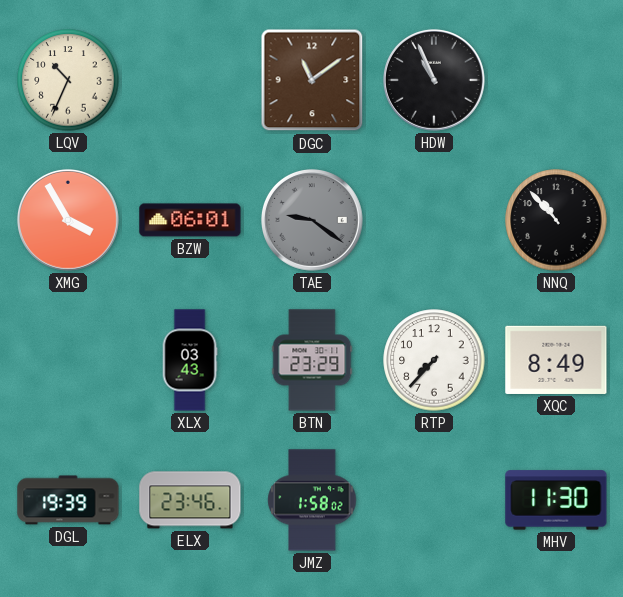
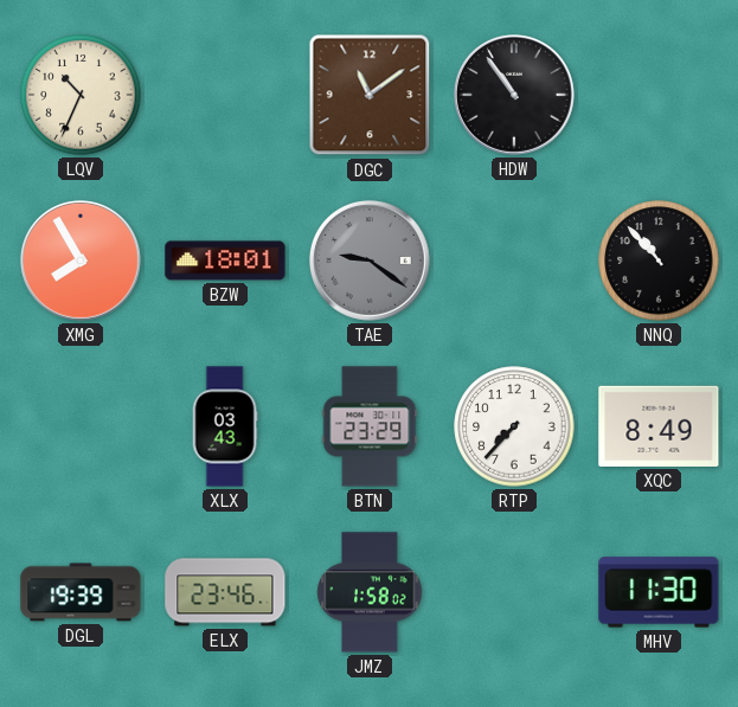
HDW: 10:56 -> 10:54 (514, 95)
XMG: 3:55 -> 7:55 (81, 261)
BZW: 06:01 -> 18:01 (225, 261)
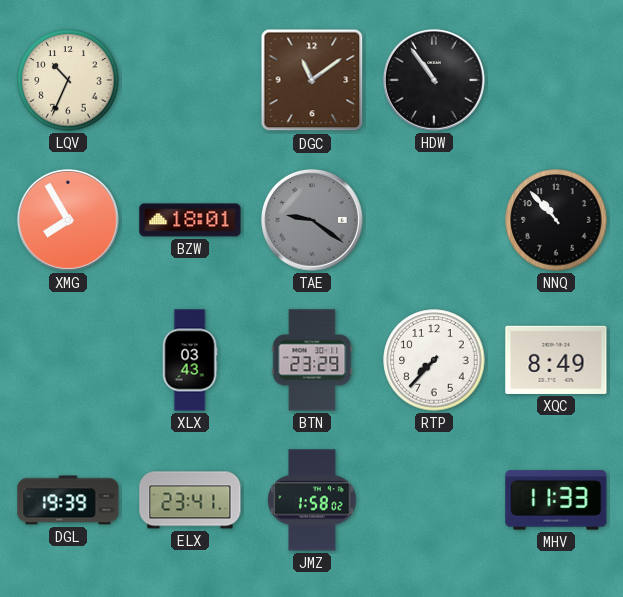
ELX: 23:46 -> 23:41 (190, 500)
MHV: 11:30 -> 11:33 (556, 500)
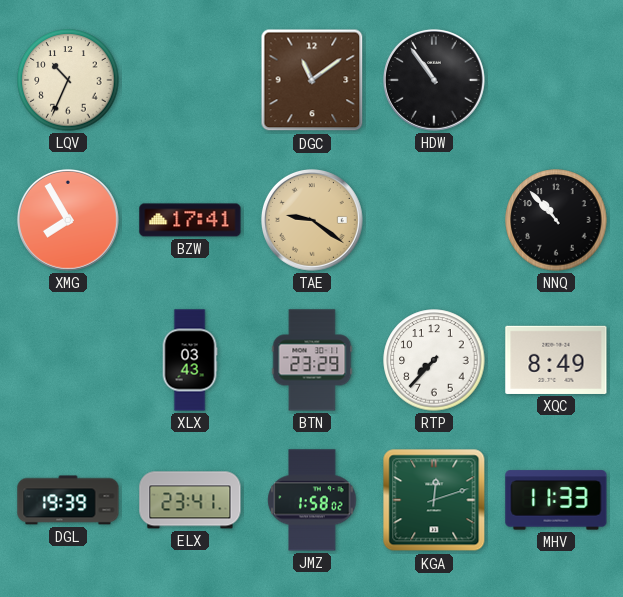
BZW: 18:01 -> 17:41 (190, 220)
TAE dial: grey -> champagne (312, 220)
KGA: none -> 12:12 (434, 500)
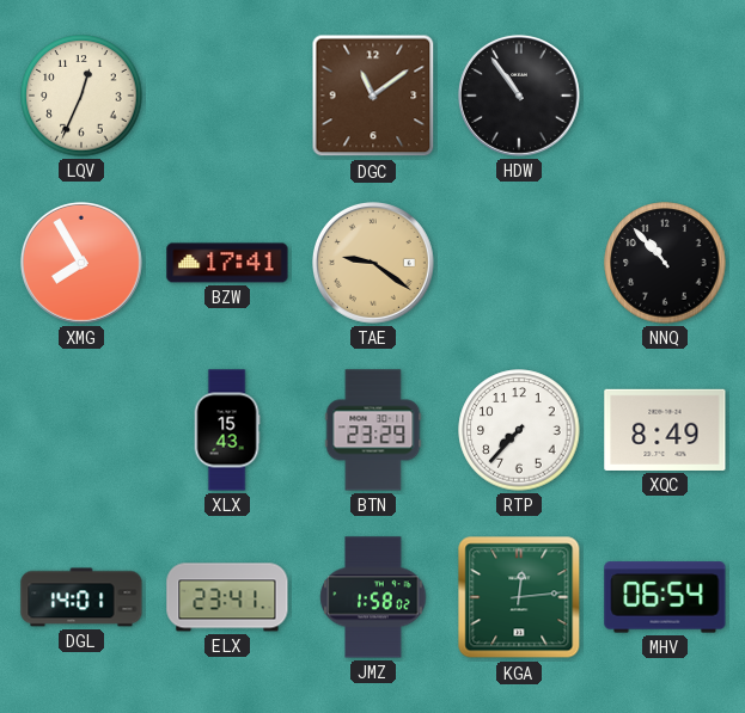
LQV: 10:34 -> 12:34 (81, 96)
XLX: 03:43 -> 15:43 (227, 430)
DGL: 19:39 -> 14:01 (81, 597)
KGA: 12:12 -> 12:14 (519, 597)
MHV: 11:33 -> 06:54 (665, 597)
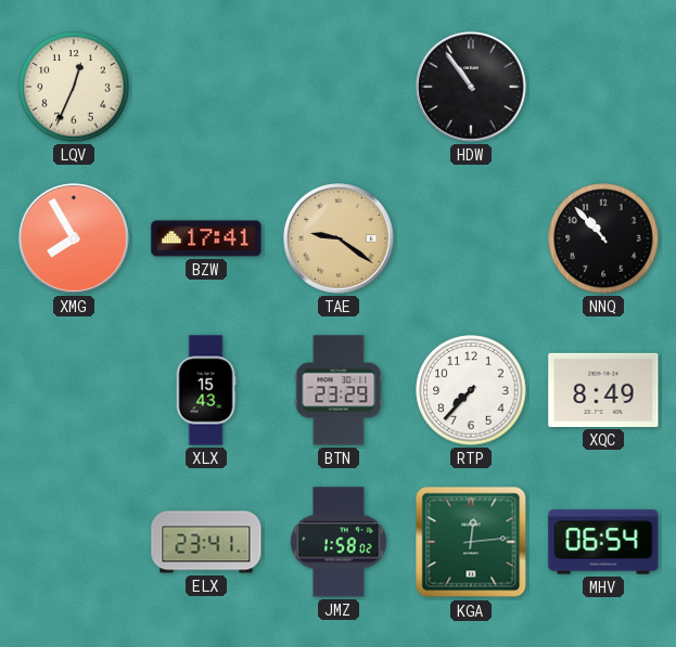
DGC: 11:09 -> none (373, 96)
DGL: 14:01 -> none (81, 597)
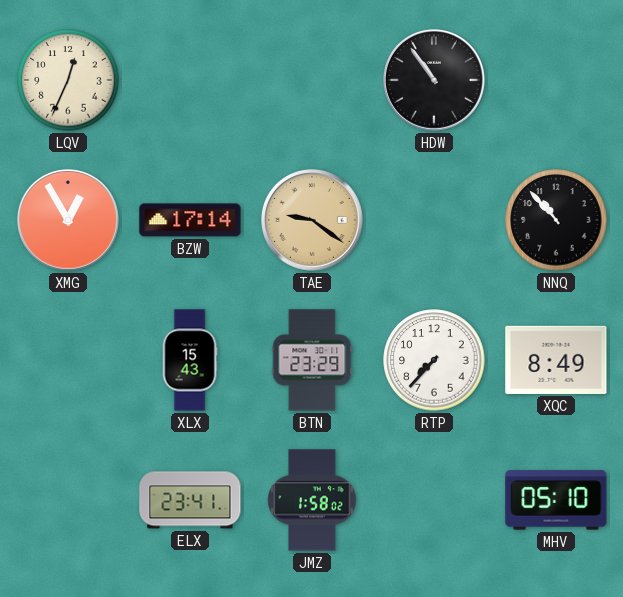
XMG: 7:55 -> 12:55 (68, 220)
BZW: 17:41 -> 17:14 (190, 220)
KGA: 12:14 -> none (471, 542)
MHV: 06:54 -> 05:10 (556, 500)
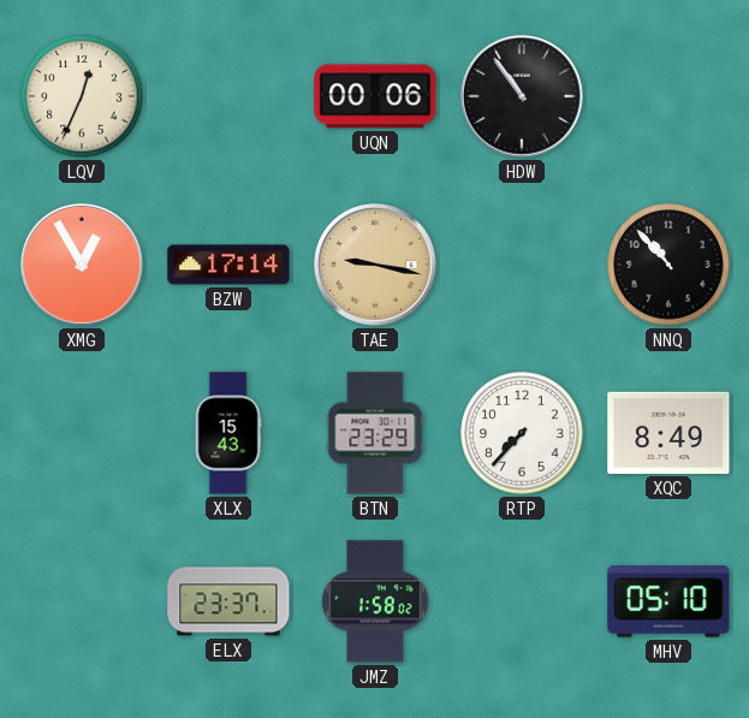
UQN: none -> 00:06 (375, 96)
TAE: 9:21 -> 9:17 (375, 265)
ELX: 23:41 -> 23:37 (228, 601)
